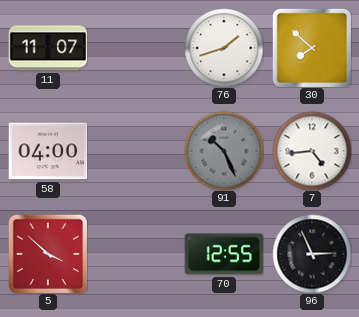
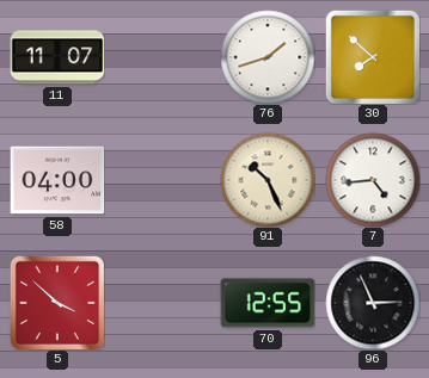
91 dial: grey -> cream (268, 180)
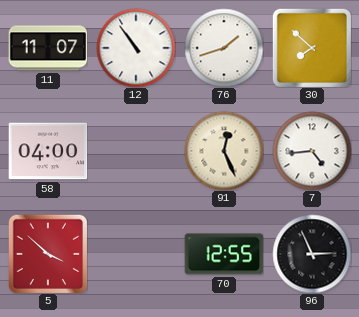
12: none -> 10:54 (136, 48)
91: 10:26 -> 12:26 (224, 151)
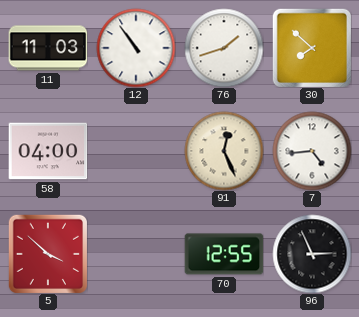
11: 11:07 -> 11:03 (48, 48)
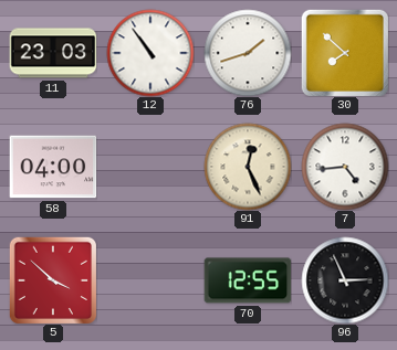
11: 11:03 -> 23:03 (53, 53)
